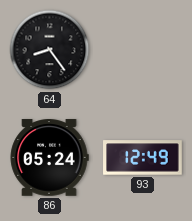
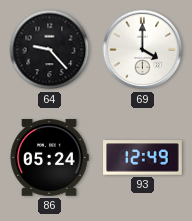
64: 8:24 -> 9:23 (50, 50)
69: none -> 4:00 (143, 50)
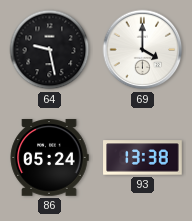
64: 9:23 -> 9:28 (50, 50)
93: 12:49 -> 13:38 (143, 158)
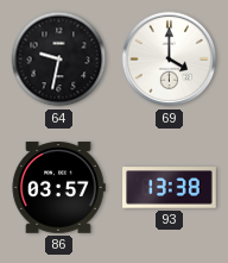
64: 9:28 -> 9:32 (59, 60)
86: 05:24 -> 03:57 (58, 188)
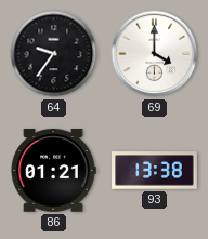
64: 9:32 -> 9:36 (54, 54)
86: 03:57 -> 01:21 (53, 171)
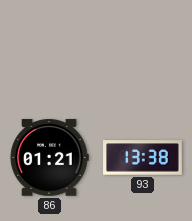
64: 9:36 -> none (54, 54)
69: 4:00 -> none (155, 54)
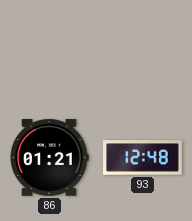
93: 13:38 -> 12:48 (143, 158)
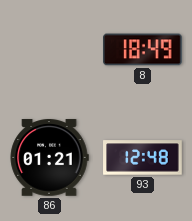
8: none -> 18:49 (143, 50)
